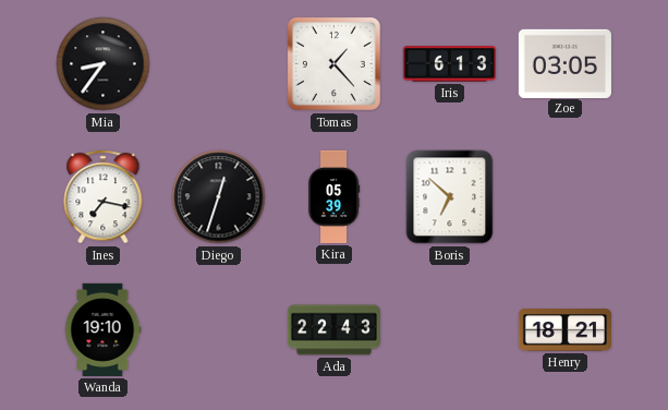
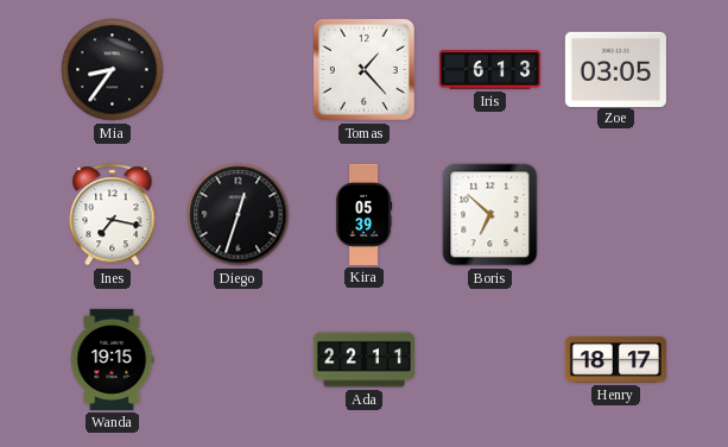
Wanda: 19:10 -> 19:15 (112, 359)
Ada: 22:43 -> 22:11 (363, 360)
Henry: 18:21 -> 18:17 (615, 360)
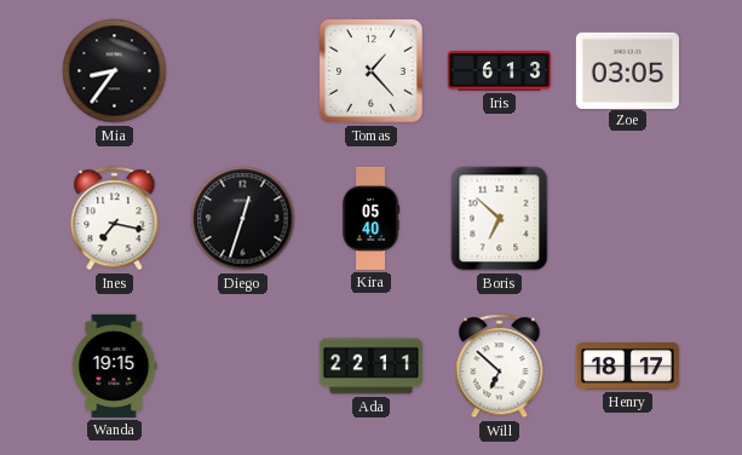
Kira: 05:39 -> 05:40 (370, 218)
Will: none -> 6:52 (500, 367)
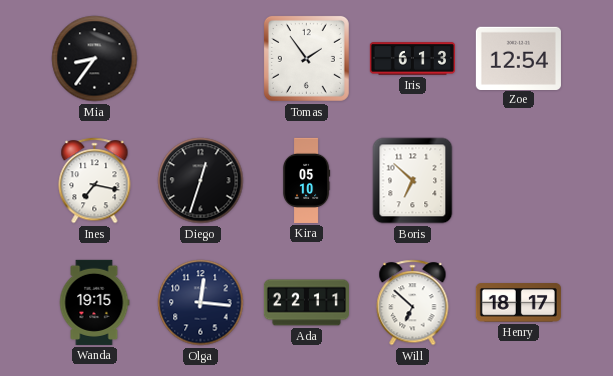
Tomas: 1:23 -> 1:54 (306, 58)
Zoe: 03:05 -> 12:54 (518, 58)
Kira: 05:40 -> 05:10 (306, 180)
Olga: none -> 12:16 (201, 303)
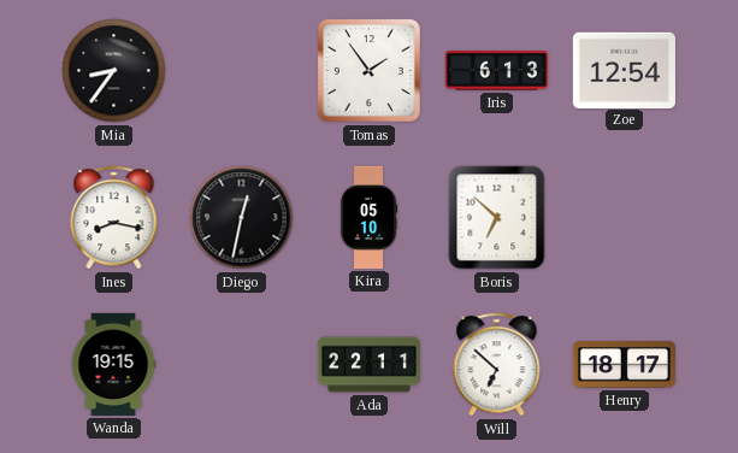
Ines: 7:17 -> 8:17 (114, 218)
Diego: 12:33 -> 12:32 (242, 218)
Olga: 12:16 -> none (201, 303)
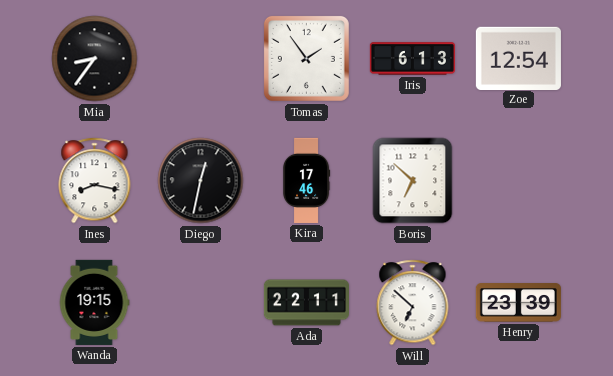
Kira: 05:10 -> 17:46 (306, 180)
Henry: 18:17 -> 23:39 (518, 303)
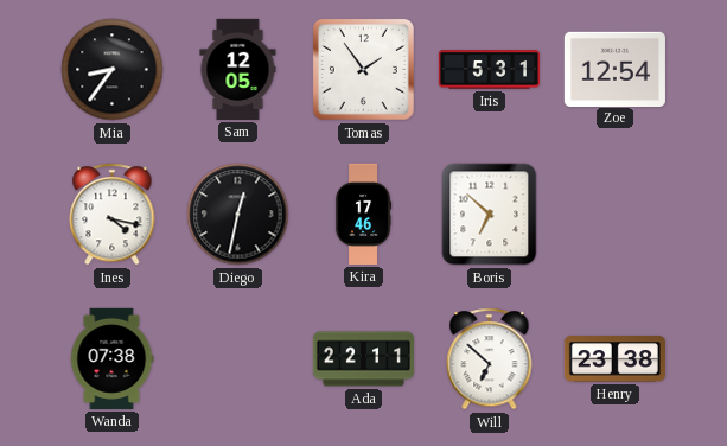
Sam: none -> 12:05 (238, 69)
Iris: 6:13 -> 5:31 (489, 70)
Ines: 8:17 -> 4:17 (113, 215)
Wanda: 19:15 -> 07:38 (111, 358)
Henry: 23:39 -> 23:38 (614, 359)
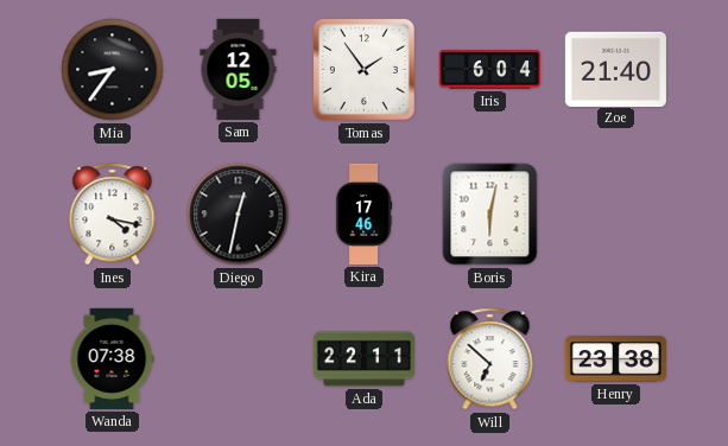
Iris: 5:31 -> 6:04 (489, 70)
Zoe: 12:54 -> 21:40 (615, 69)
Boris: 6:52 -> 6:02 (490, 215)
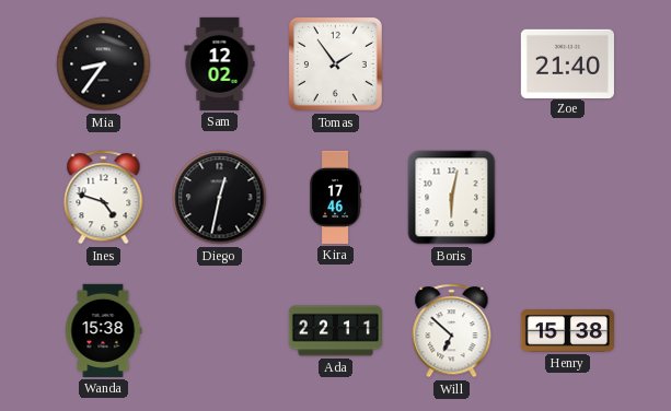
Sam: 12:05 -> 12:02 (220, 63)
Iris: 6:04 -> none (489, 70)
Ines: 4:17 -> 4:48 (104, 198)
Wanda: 07:38 -> 15:38 (103, 330)
Henry: 23:38 -> 15:38 (567, 331)
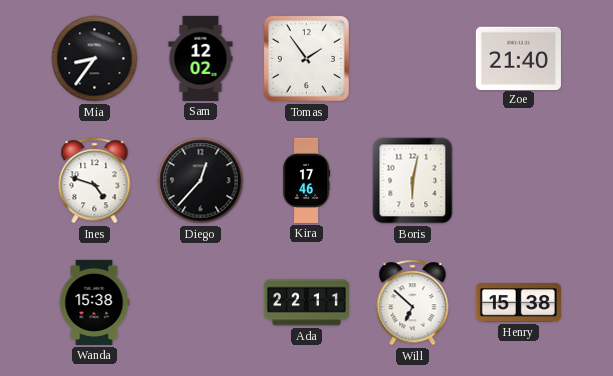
Diego: 12:32 -> 12:37 (201, 181)
